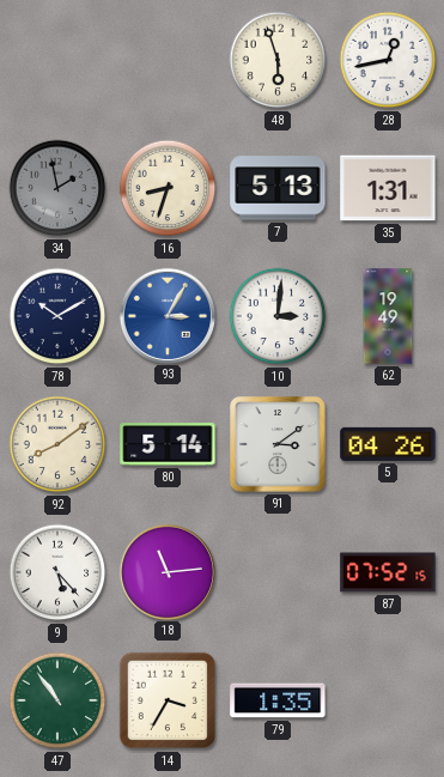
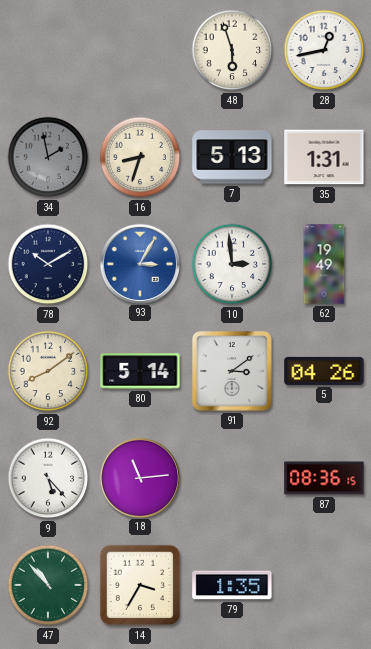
10: 3:01 -> 2:59 (232, 264)
87: 07:52 -> 08:36 (324, 478)
47: 10:54 -> 10:53 (48, 585)
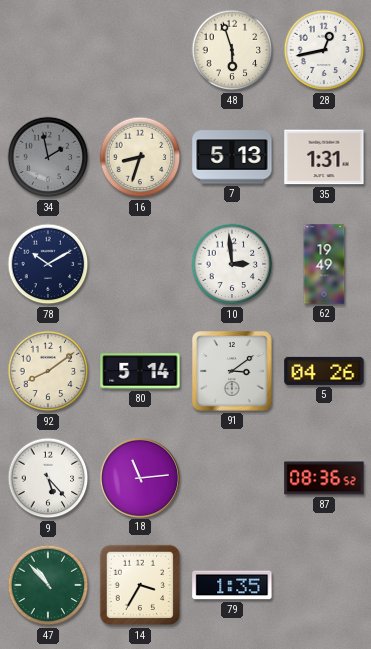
93: 3:05 -> none (139, 263)
87: 08:36:15 -> 08:36:52 (324, 478)
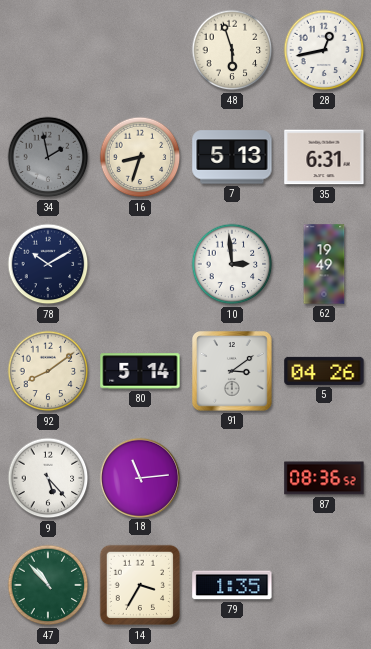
35: 1:31 -> 6:31 (324, 157)
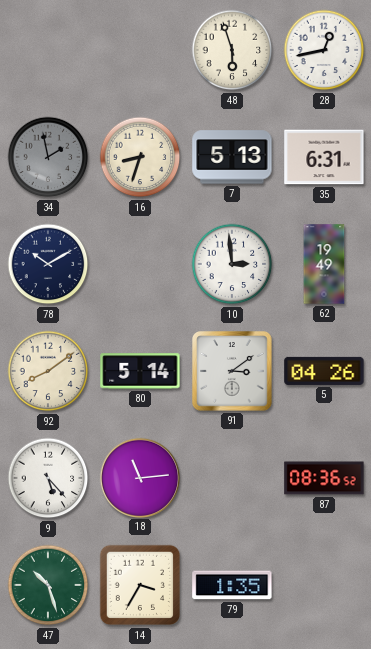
47: 10:53 -> 10:27 (48, 585)
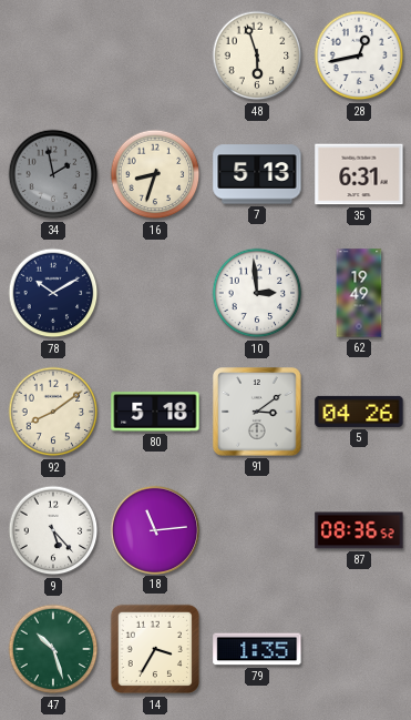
80: 5:14 -> 5:18 (155, 412)
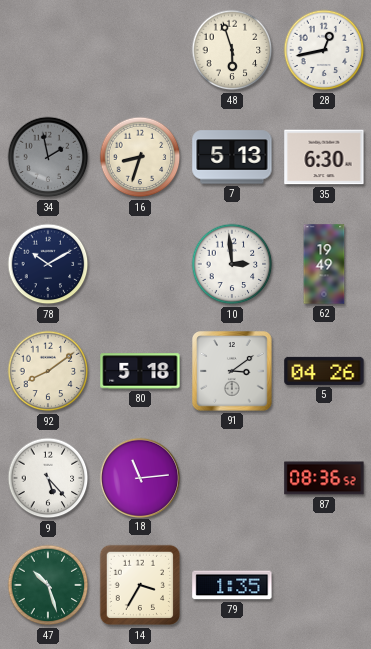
35: 6:31 -> 6:30 (324, 157)
